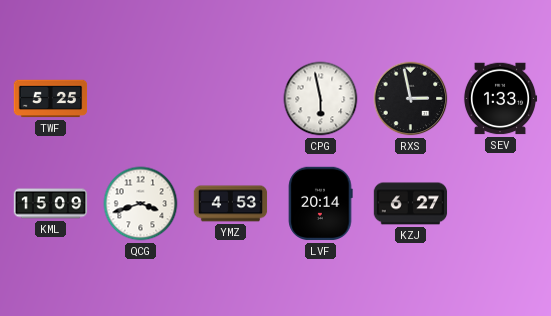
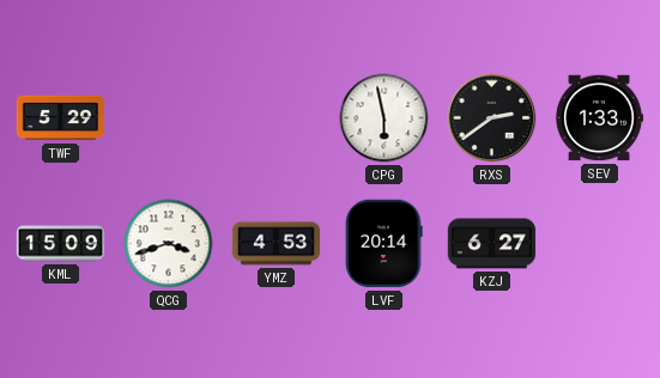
TWF: 5:25 -> 5:29 (61, 118)
RXS: 2:58 -> 2:39 (492, 118)
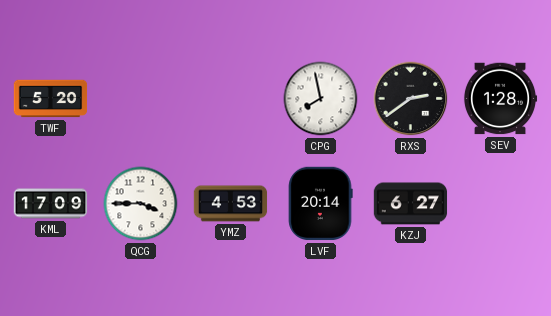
TWF: 5:29 -> 5:20 (51, 99)
CPG: 5:58 -> 7:58 (321, 99)
SEV: 1:33 -> 1:28 (500, 99)
KML: 15:09 -> 17:09 (51, 204)
QCG: 3:42 -> 3:45 (141, 204)
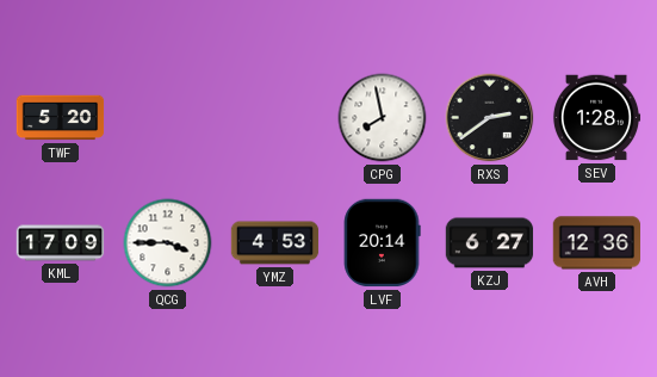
AVH: none -> 12:36 (596, 243)
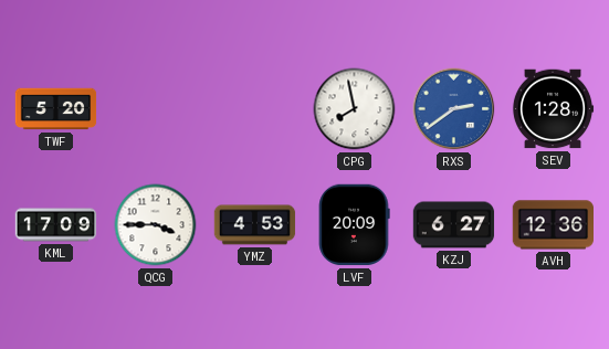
RXS dial: black -> blue (454, 109)
LVF: 20:14 -> 20:09 (354, 225)
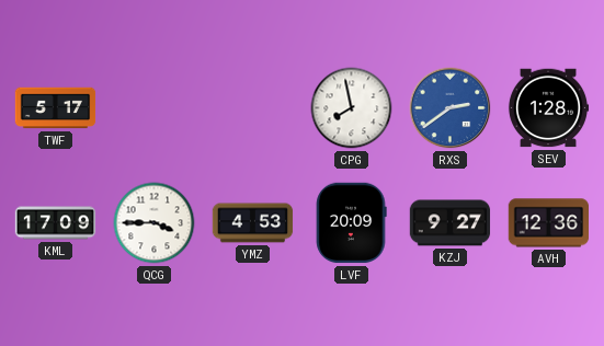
TWF: 5:20 -> 5:17 (56, 108)
KZJ: 6:27 -> 9:27 (451, 223)
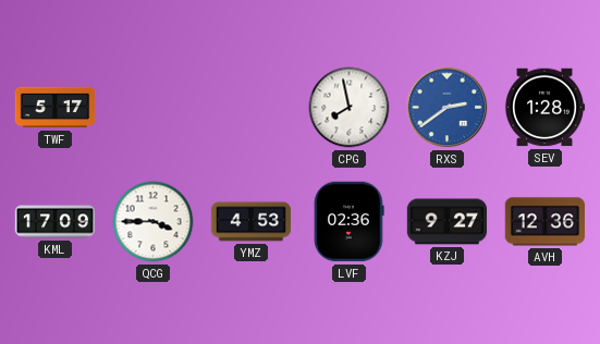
LVF: 20:09 -> 02:36 (348, 222)
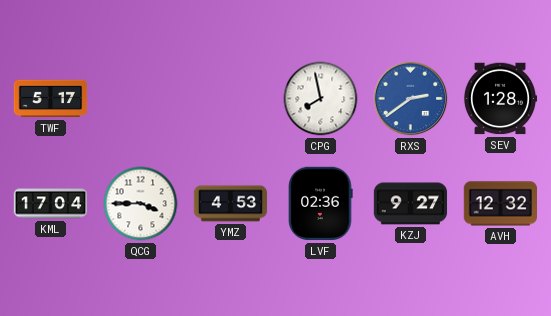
KML: 17:09 -> 17:04 (51, 204)
AVH: 12:36 -> 12:32 (500, 204)
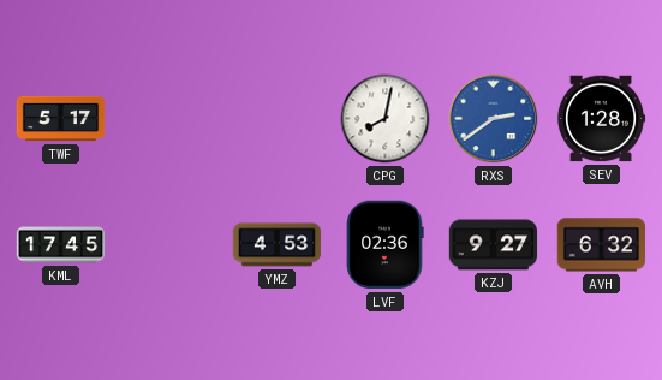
CPG: 7:58 -> 8:02 (386, 119)
KML: 17:04 -> 17:45 (61, 245)
QCG: 3:45 -> none (141, 204)
AVH: 12:32 -> 6:32 (601, 245)
